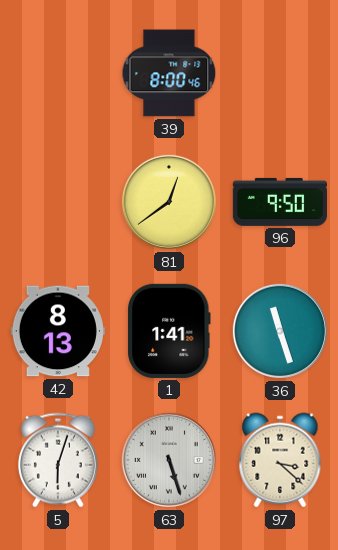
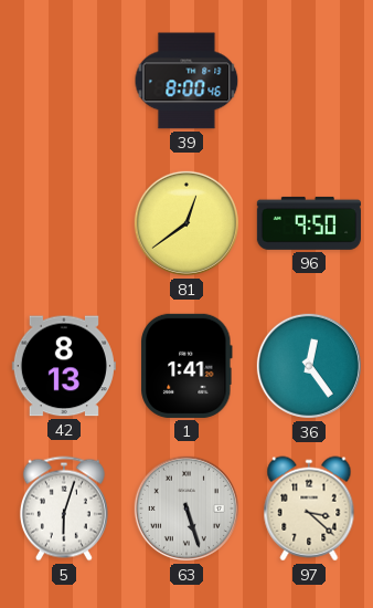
36: 11:27 -> 12:24 (309, 366)
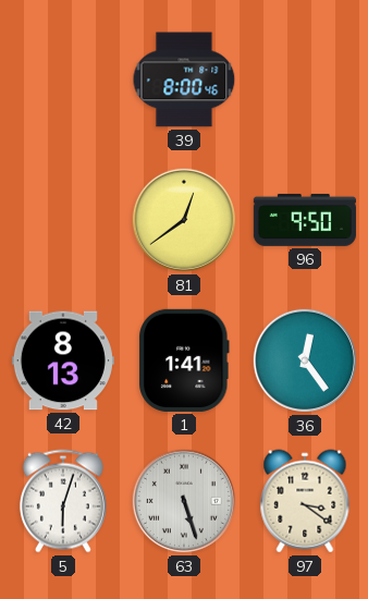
97: 3:22 -> 3:21 (305, 501)
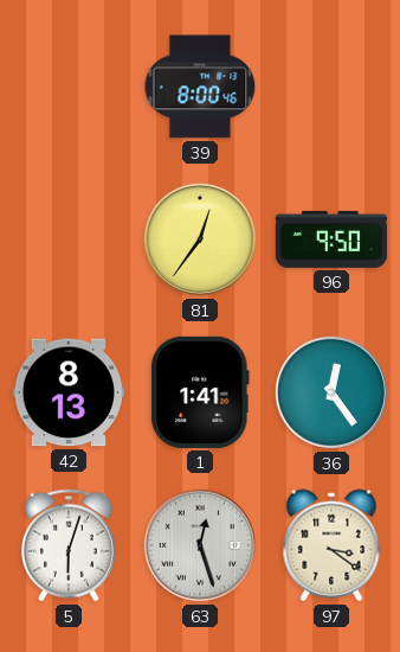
81: 12:39 -> 12:36 (200, 239)
63: 5:27 -> 12:27 (200, 545)
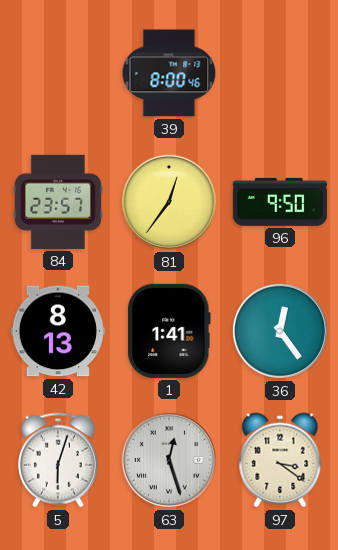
84: none -> 23:57 (58, 202)
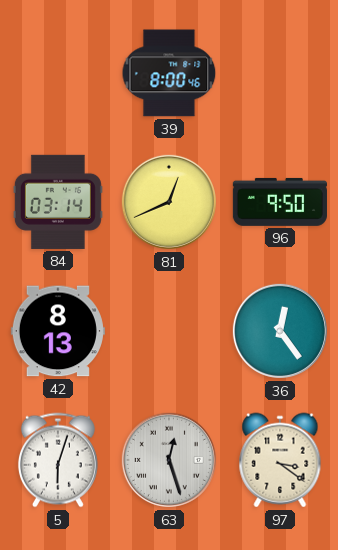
84: 23:57 -> 03:14 (58, 202)
81: 12:36 -> 12:41 (169, 202)
1: 1:41 -> none (169, 331)
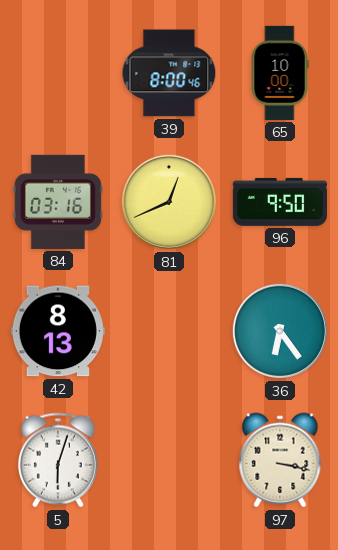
65: none -> 10:00 (280, 73)
84: 03:14 -> 03:16 (58, 202)
36: 12:24 -> 6:24 (280, 331)
63: 12:27 -> none (169, 460)
97: 3:21 -> 3:17 (280, 460)
